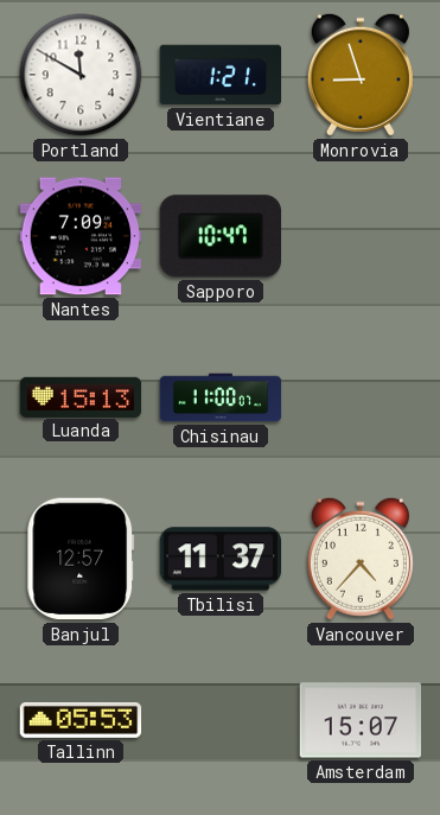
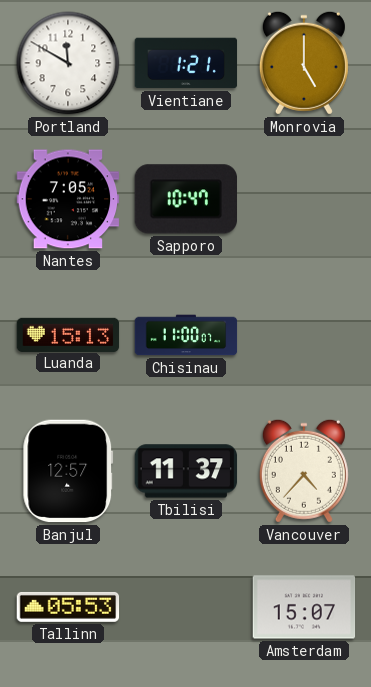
Monrovia: 8:57 -> 5:00 (304, 63)
Nantes: 7:09 -> 7:05 (68, 199)
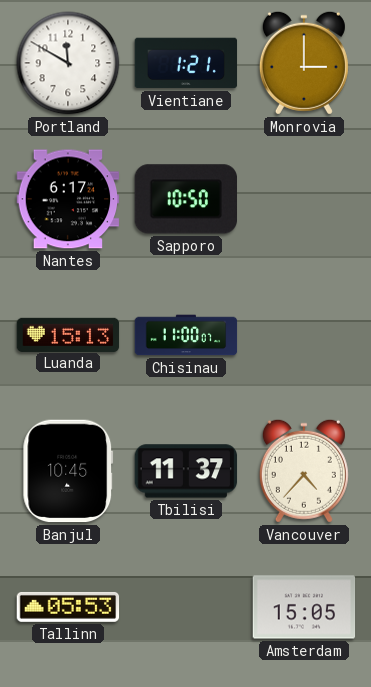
Monrovia: 5:00 -> 3:00 (304, 63)
Nantes: 7:05 -> 6:17 (68, 199)
Sapporo: 10:47 -> 10:50 (185, 199)
Banjul: 12:57 -> 10:45 (68, 471)
Amsterdam: 15:07 -> 15:05 (304, 607)
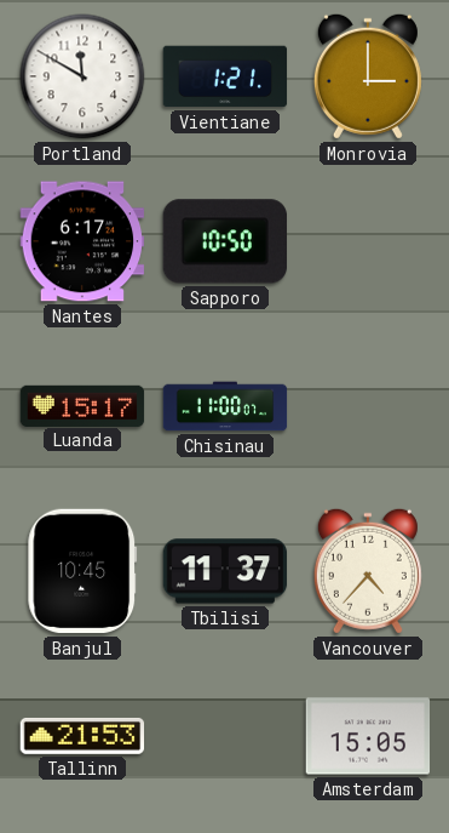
Luanda: 15:13 -> 15:17 (82, 405)
Tallinn: 05:53 -> 21:53 (82, 736)
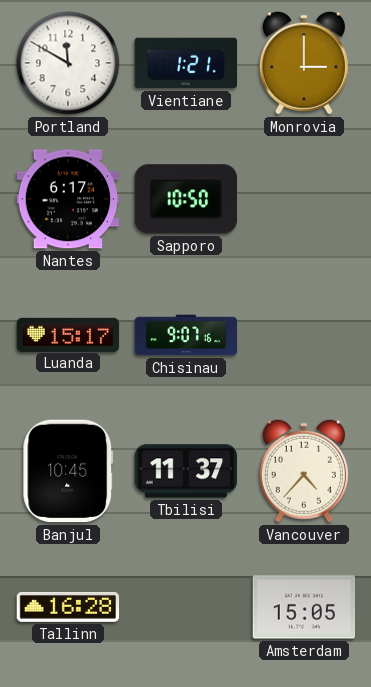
Chisinau: 11:00 -> 9:07 (186, 335)
Tallinn: 21:53 -> 16:28 (68, 607)
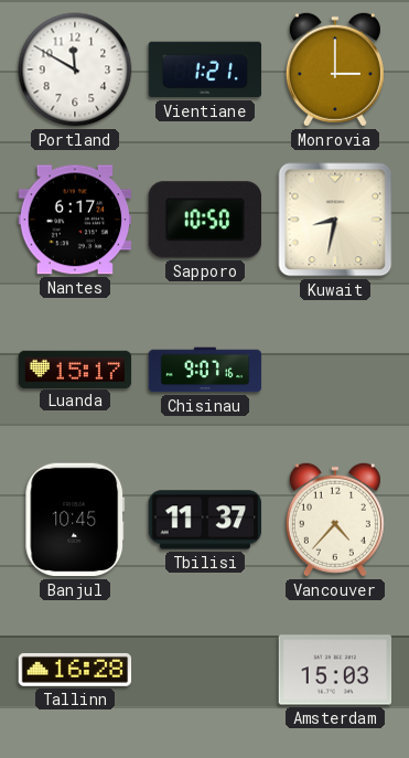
Kuwait: none -> 8:32 (335, 220)
Amsterdam: 15:05 -> 15:03 (335, 670)
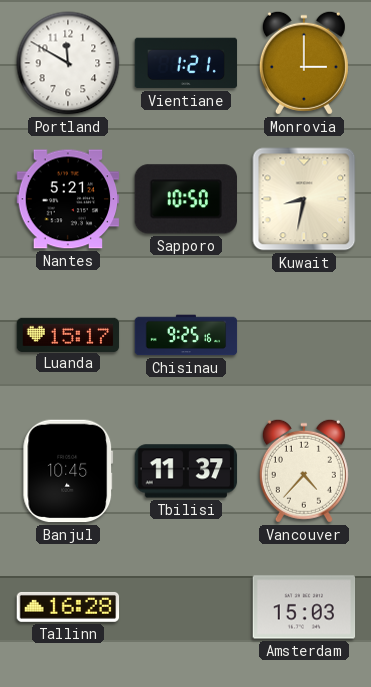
Nantes: 6:17 -> 5:21 (68, 199)
Chisinau: 9:07 -> 9:25 (186, 335)
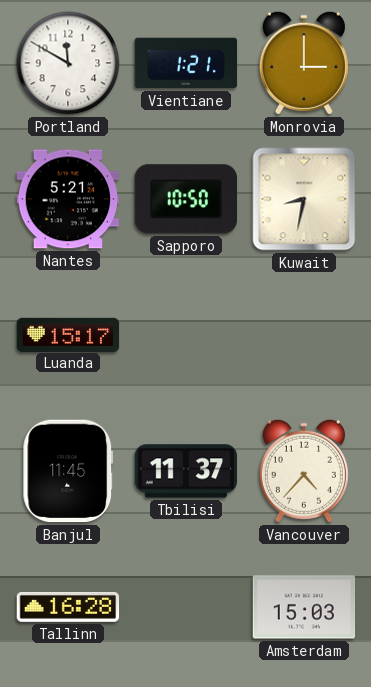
Chisinau: 9:25 -> none (186, 335)
Banjul: 10:45 -> 11:45 (68, 471)
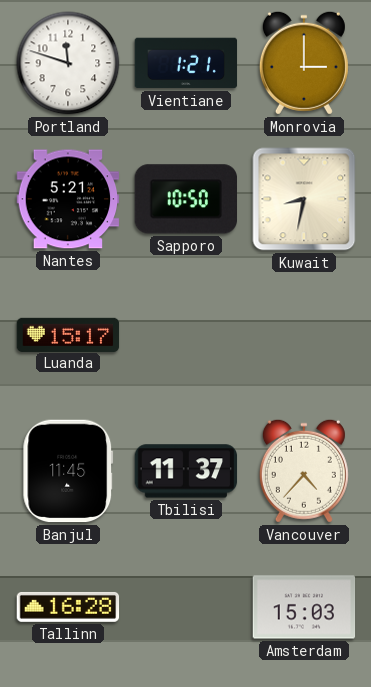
Portland: 11:50 -> 11:48 (68, 63)
